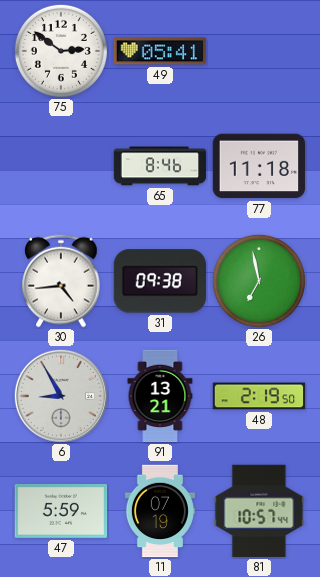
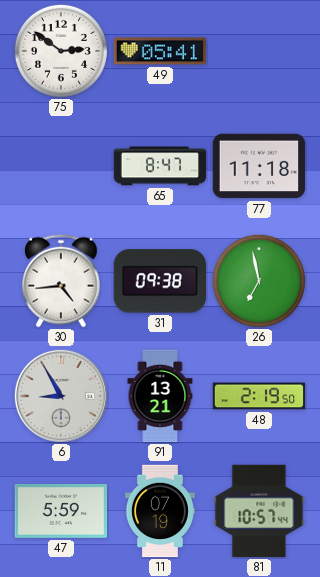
65: 8:46 -> 8:47 (160, 166)
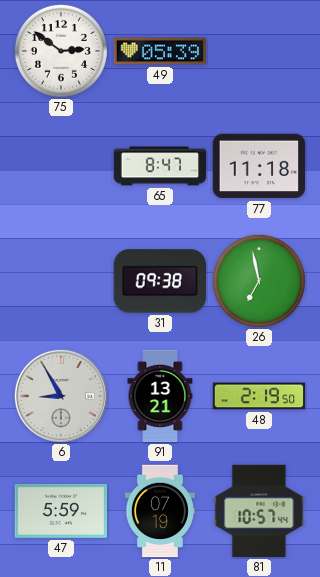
49: 05:41 -> 05:39 (160, 51)
30: 4:44 -> none (61, 281)
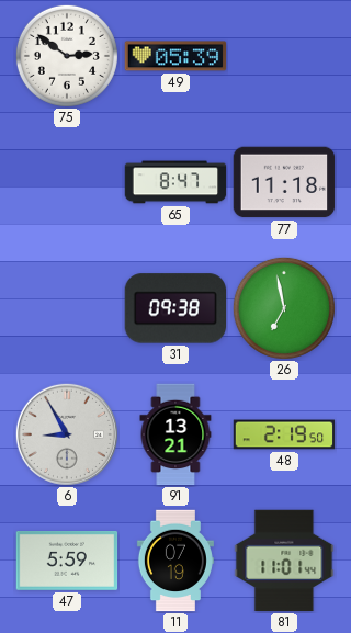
81: 10:57 -> 11:01 (284, 561)
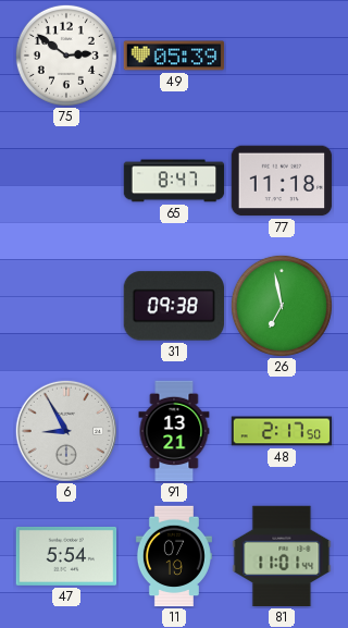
48: 2:19 -> 2:17 (282, 431)
47: 5:59 -> 5:54 (66, 556)
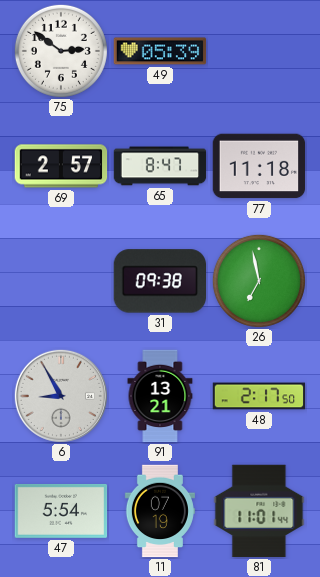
69: none -> 2:57 (61, 166)
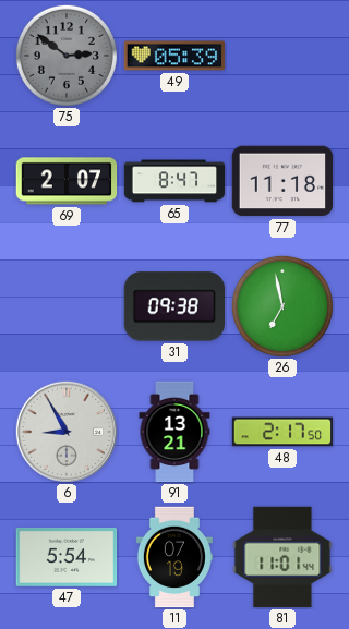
75 dial: white -> grey (67, 56)
69: 2:57 -> 2:07 (67, 181)
